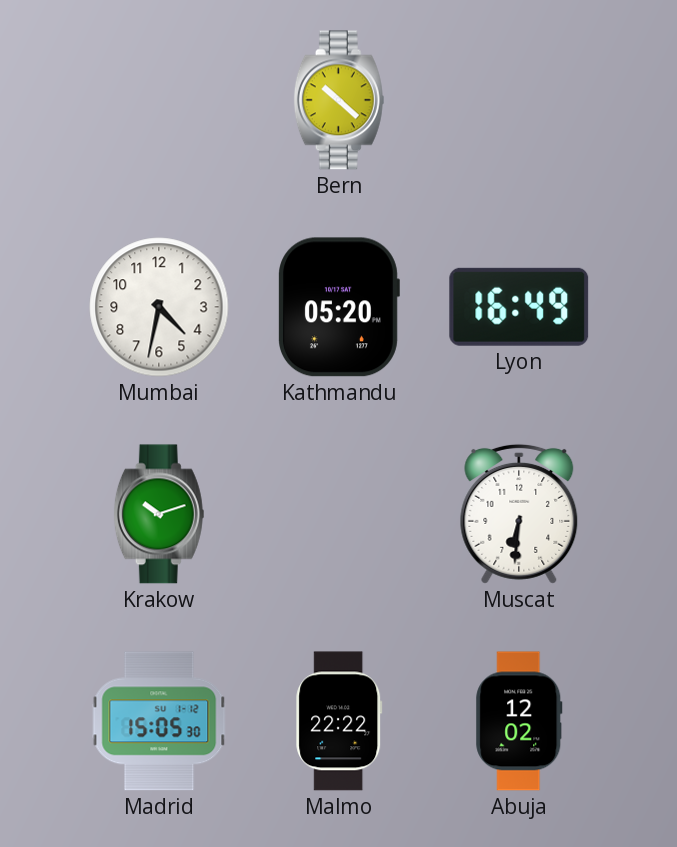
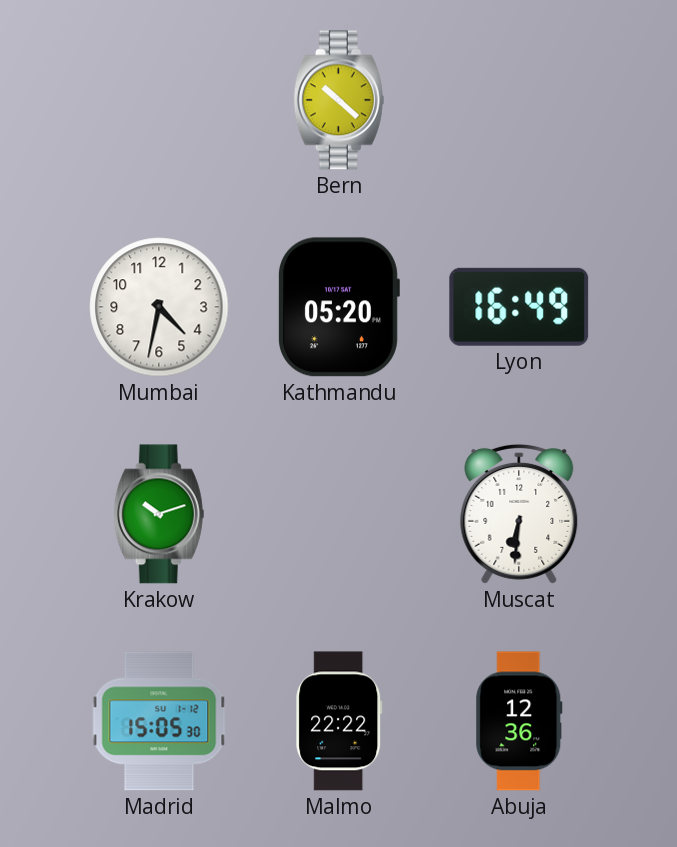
Abuja: 12:02 -> 12:36 (519, 721)
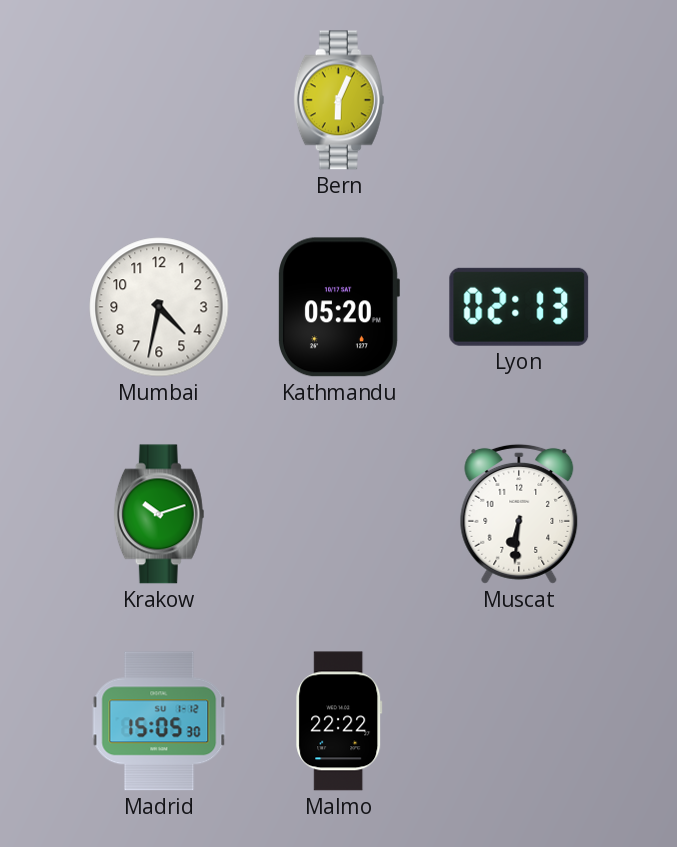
Bern: 10:22 -> 6:04 (339, 100)
Lyon: 16:49 -> 02:13 (519, 307)
Abuja: 12:36 -> none (519, 721)
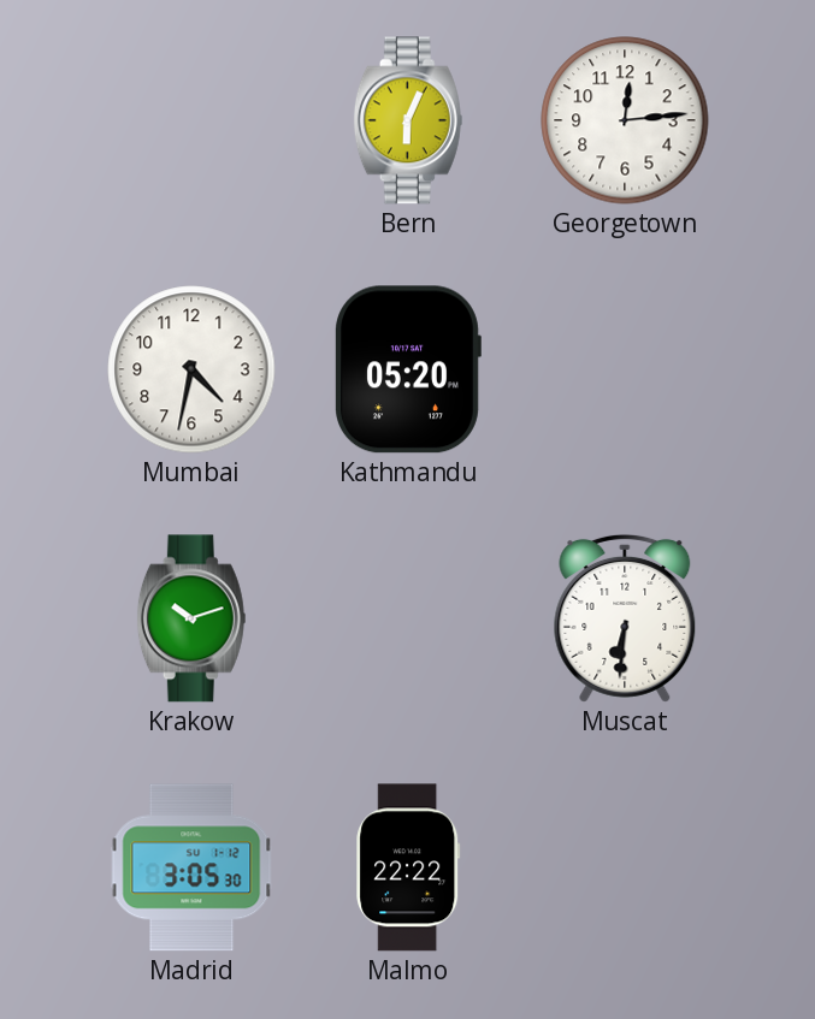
Georgetown: none -> 12:14 (625, 120)
Lyon: 02:13 -> none (519, 307)
Madrid: 15:05 -> 3:05 (191, 867)
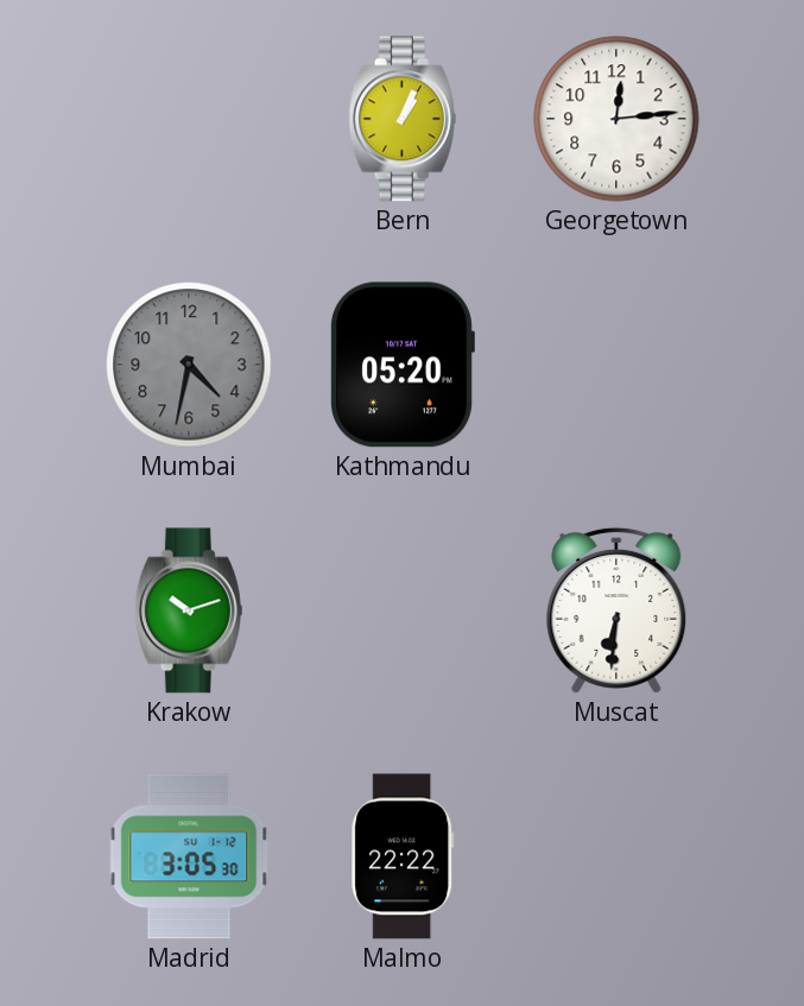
Bern: 6:04 -> 1:04 (403, 119)
Mumbai dial: white -> grey (189, 365)
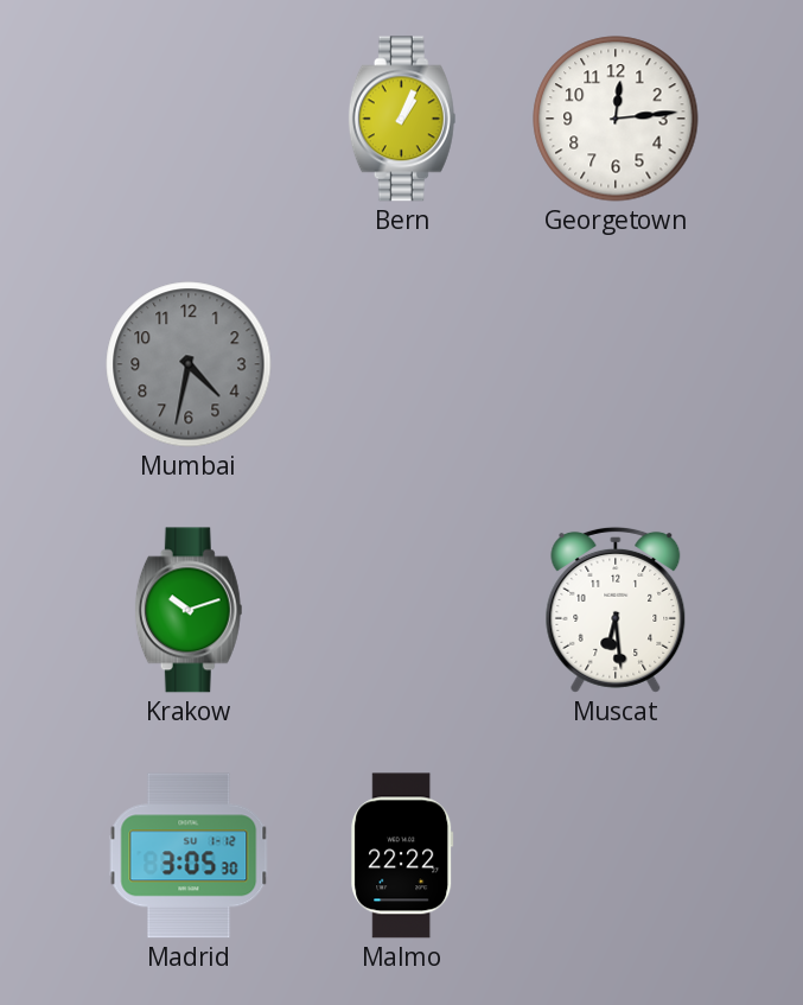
Kathmandu: 05:20 -> none (403, 365)
Muscat: 6:31 -> 6:29 (616, 610)
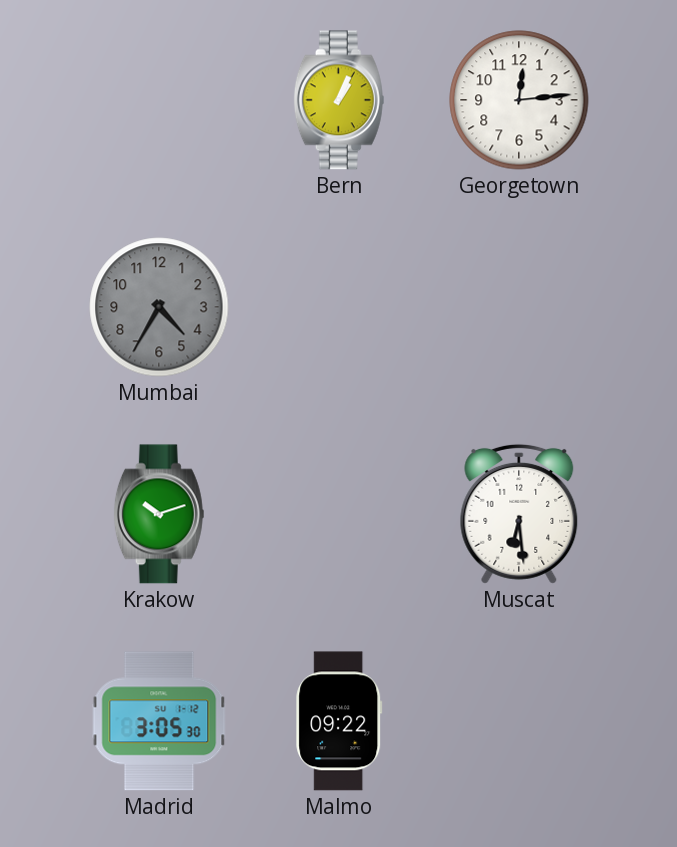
Mumbai: 4:32 -> 4:35 (159, 307)
Malmo: 22:22 -> 09:22 (339, 721)
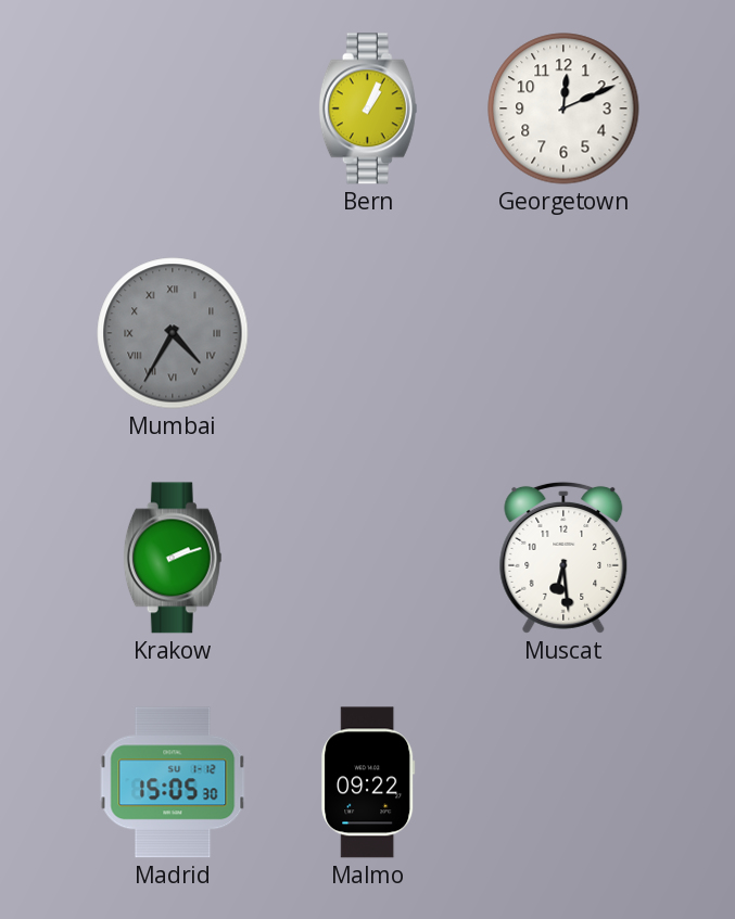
Georgetown: 12:14 -> 12:11 (563, 109)
Mumbai numerals: Arabic -> Roman (173, 333)
Krakow: 10:12 -> 2:12 (173, 558)
Madrid: 3:05 -> 15:05 (173, 782)
